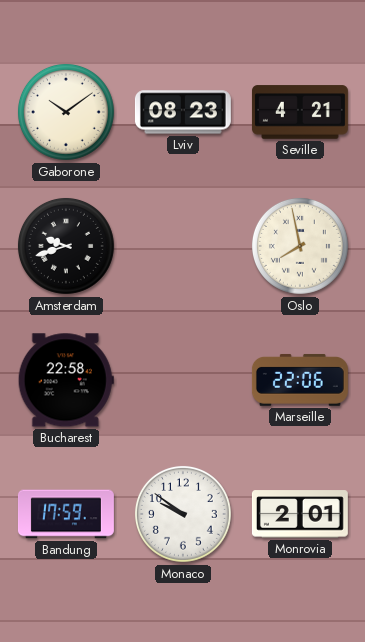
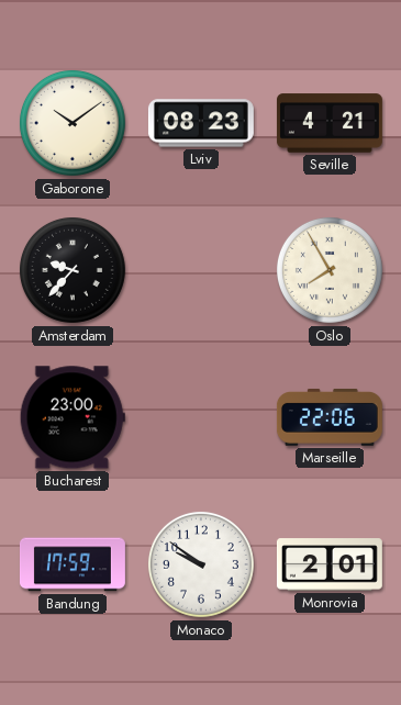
Amsterdam: 9:42 -> 9:37 (73, 270)
Oslo: 7:58 -> 7:55 (330, 270)
Bucharest: 22:58 -> 23:00 (73, 417)
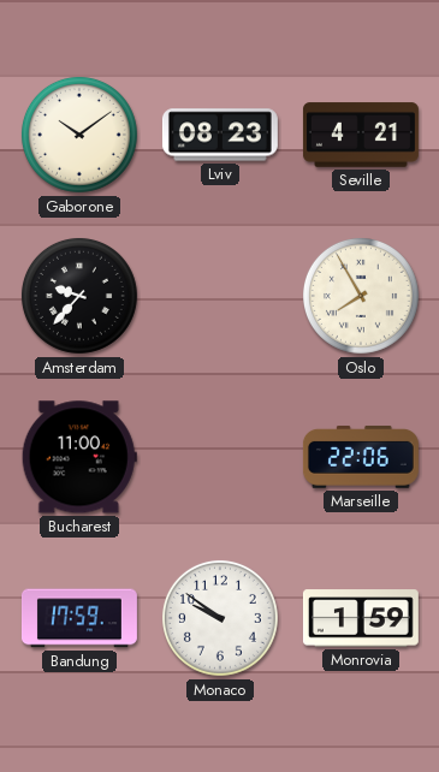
Bucharest: 23:00 -> 11:00 (79, 457)
Monrovia: 2:01 -> 1:59 (361, 618)
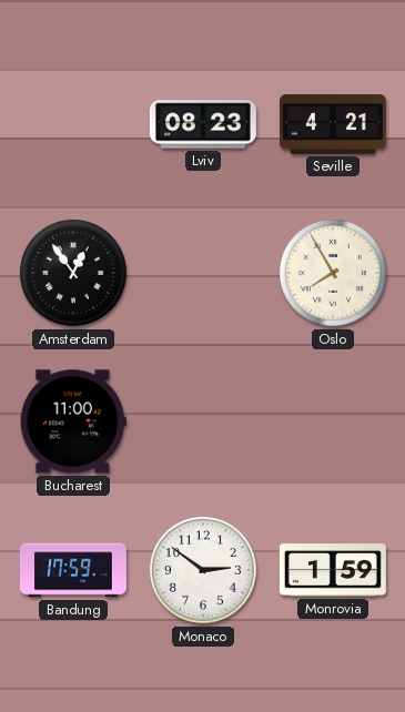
Gaborone: 10:09 -> none (79, 135)
Amsterdam: 9:37 -> 12:54 (73, 273)
Marseille: 22:06 -> none (361, 457)
Monaco: 9:51 -> 2:51 (203, 570)
